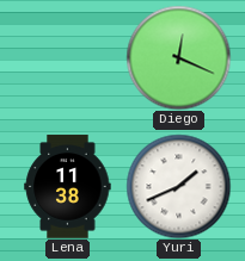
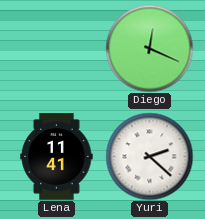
Lena: 11:38 -> 11:41 (57, 157)
Yuri: 1:41 -> 2:22 (149, 156)
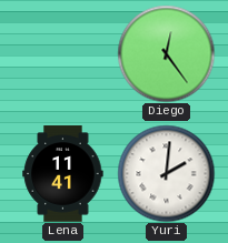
Diego: 12:19 -> 12:24 (166, 53)
Yuri: 2:22 -> 2:01 (166, 173)
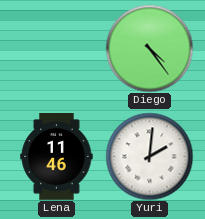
Diego: 12:24 -> 4:24 (149, 48)
Lena: 11:41 -> 11:46 (57, 157)
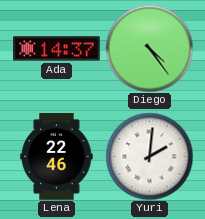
Ada: none -> 14:37 (57, 49)
Lena: 11:46 -> 22:46 (57, 157)
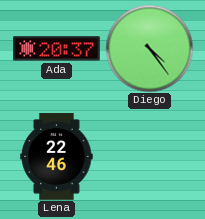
Ada: 14:37 -> 20:37 (57, 49)
Yuri: 2:01 -> none (149, 156)
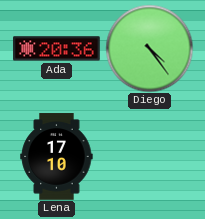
Ada: 20:37 -> 20:36 (57, 49)
Lena: 22:46 -> 17:10 (57, 157)
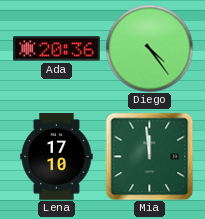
Mia: none -> 11:59 (149, 156)
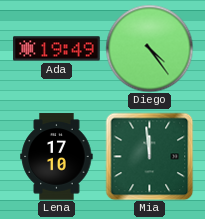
Ada: 20:36 -> 19:49 (57, 49)
